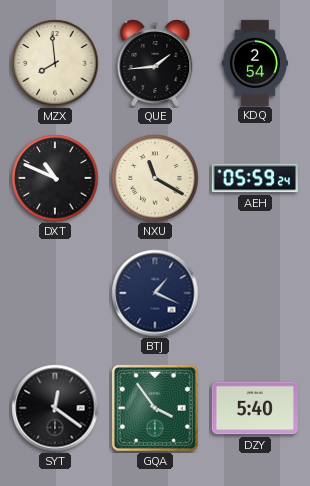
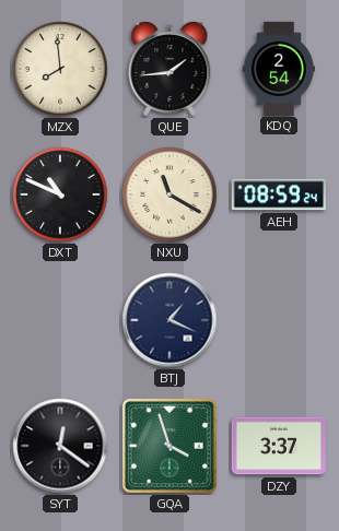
AEH: 05:59 -> 08:59 (279, 194)
GQA: 3:54 -> 3:57 (169, 446)
DZY: 5:40 -> 3:37 (279, 446)
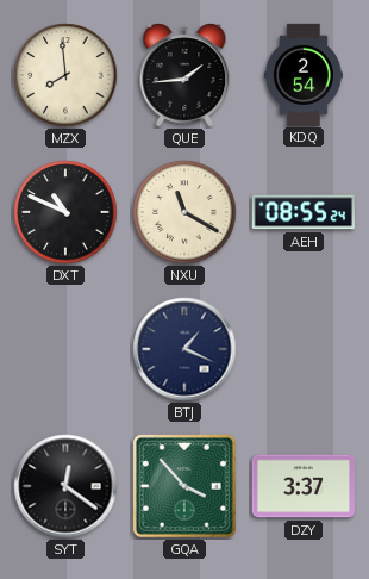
AEH: 08:59 -> 08:55 (304, 212)
GQA: 3:57 -> 3:53 (185, 486)
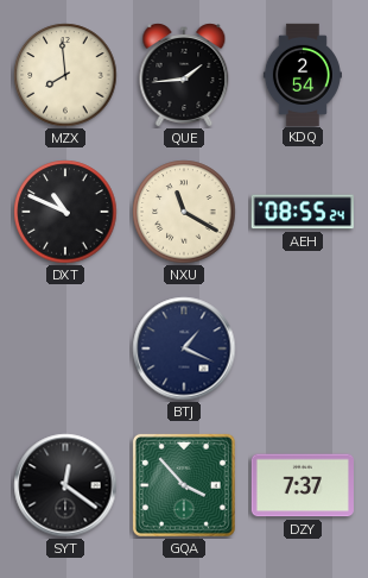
DZY: 3:37 -> 7:37 (303, 485)
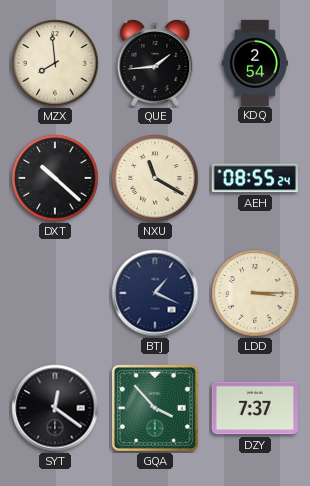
DXT: 10:49 -> 10:22 (55, 178)
LDD: none -> 3:15 (255, 293)
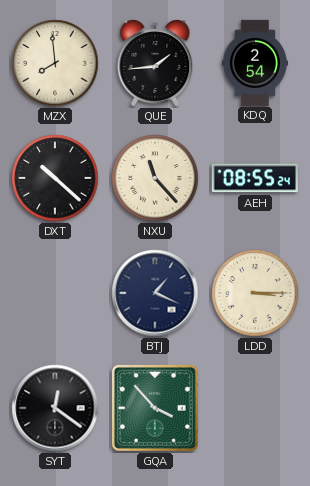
NXU: 11:20 -> 11:23 (155, 178)
DZY: 7:37 -> none (255, 408)
